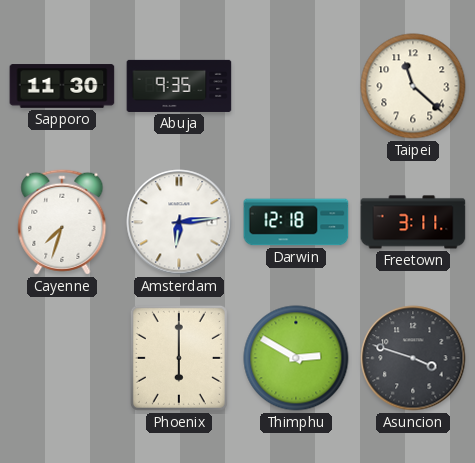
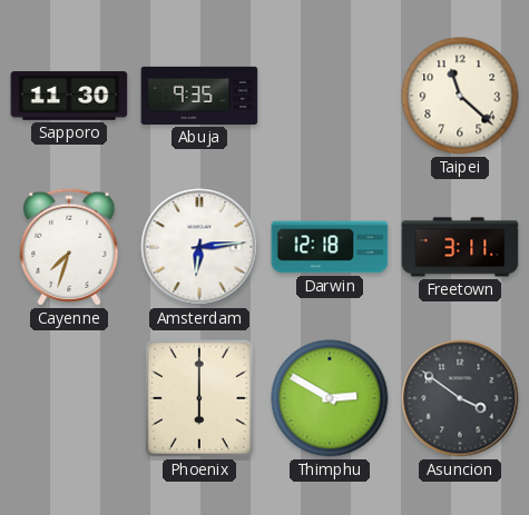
Asuncion: 3:48 -> 3:51 (460, 398)
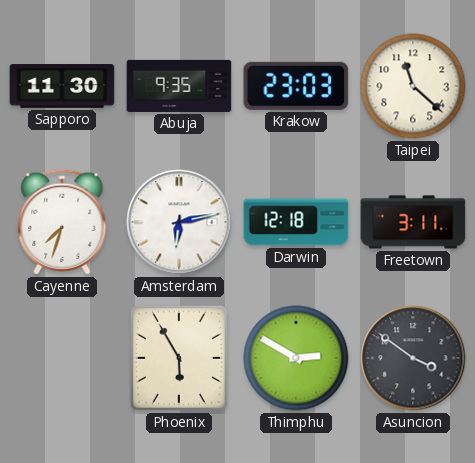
Krakow: none -> 23:03 (296, 86)
Amsterdam: 6:14 -> 6:13 (179, 222)
Phoenix: 6:00 -> 5:55 (179, 358)
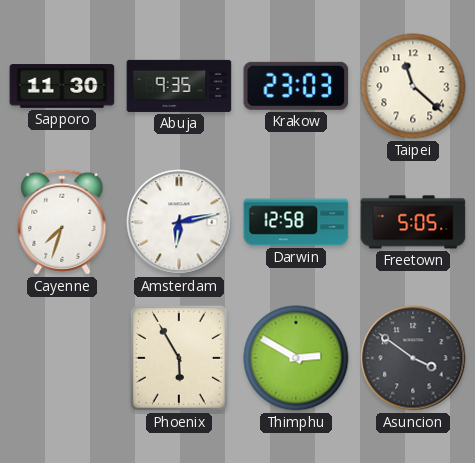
Darwin: 12:18 -> 12:58 (296, 222)
Freetown: 3:11 -> 5:05 (413, 222)
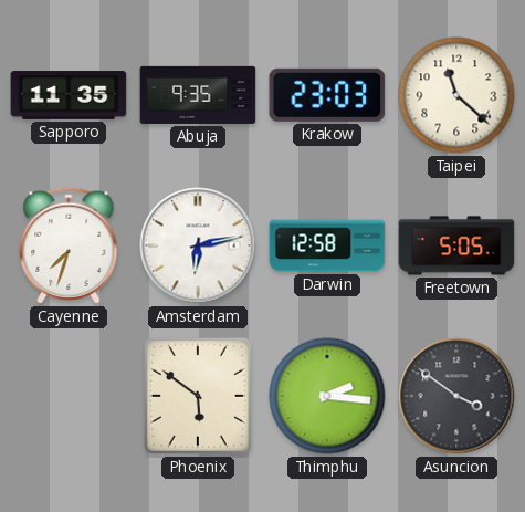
Sapporo: 11:30 -> 11:35 (69, 95)
Phoenix: 5:55 -> 5:51 (198, 396)
Thimphu: 2:50 -> 2:16 (327, 396)
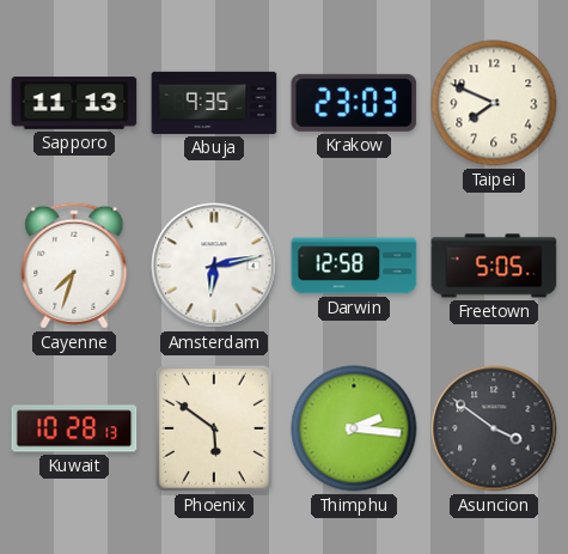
Sapporo: 11:35 -> 11:13 (74, 103)
Taipei: 11:22 -> 7:49 (494, 103)
Kuwait: none -> 10:28 (74, 428)
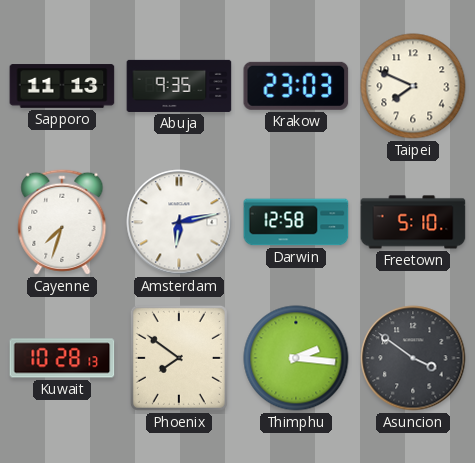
Freetown: 5:05 -> 5:10 (413, 222)
Phoenix: 5:51 -> 7:51 (179, 358)
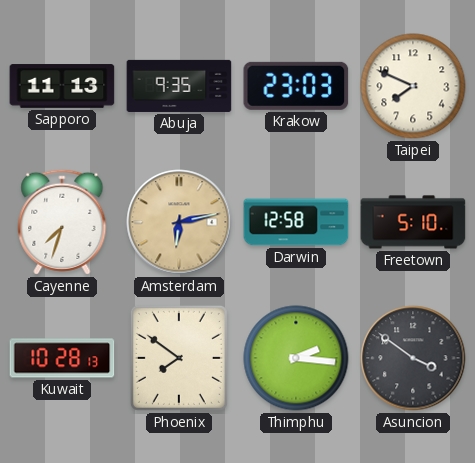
Amsterdam dial: white -> champagne (179, 222)
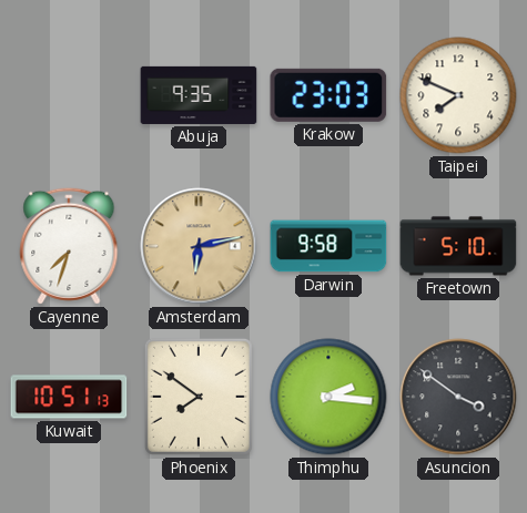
Sapporo: 11:13 -> none (62, 86)
Darwin: 12:58 -> 9:58 (328, 246)
Kuwait: 10:28 -> 10:51 (69, 397)
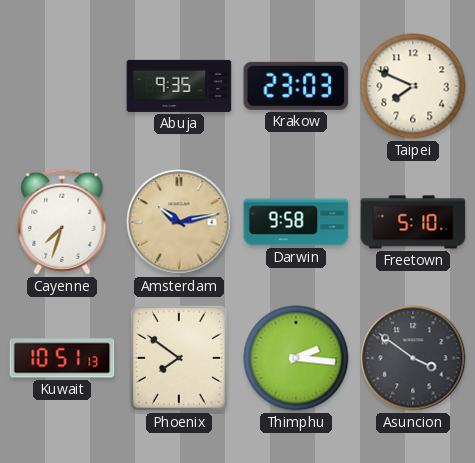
Amsterdam: 6:13 -> 10:13 (179, 222)
